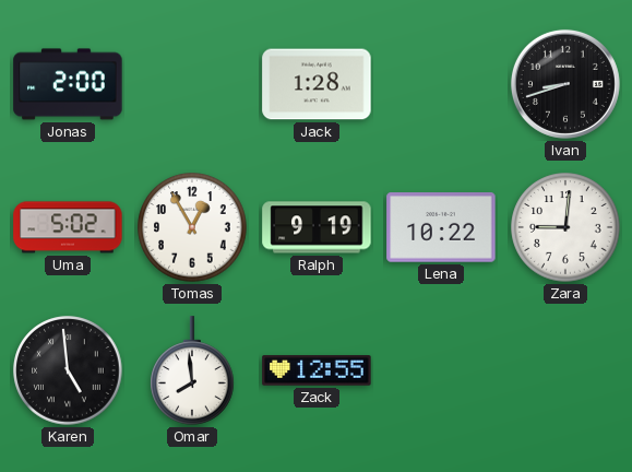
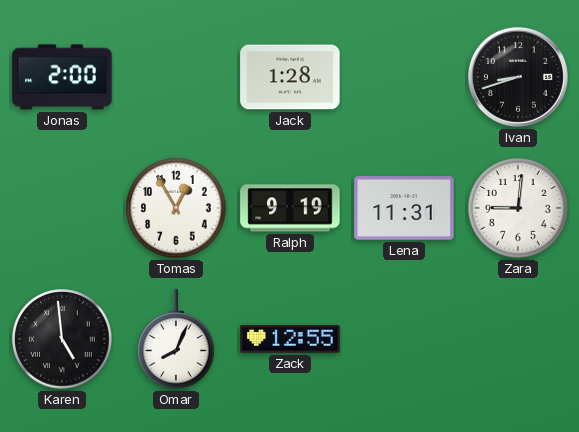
Uma: 5:02 -> none (68, 227)
Lena: 10:22 -> 11:31 (404, 208)
Omar: 7:59 -> 8:04 (177, 339)
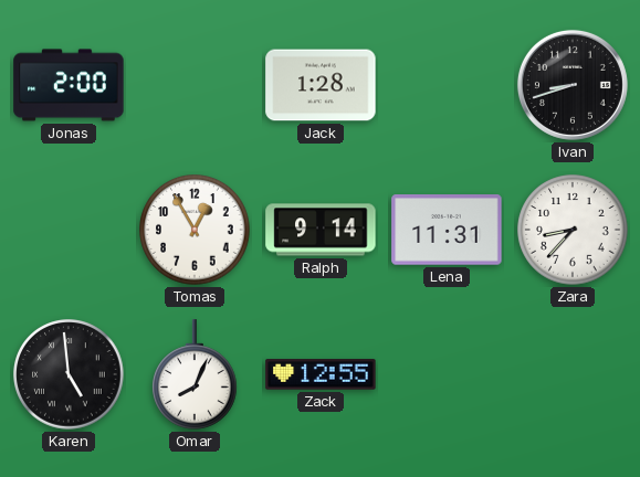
Ralph: 9:19 -> 9:14 (321, 230)
Zara: 9:01 -> 8:37 (573, 230)
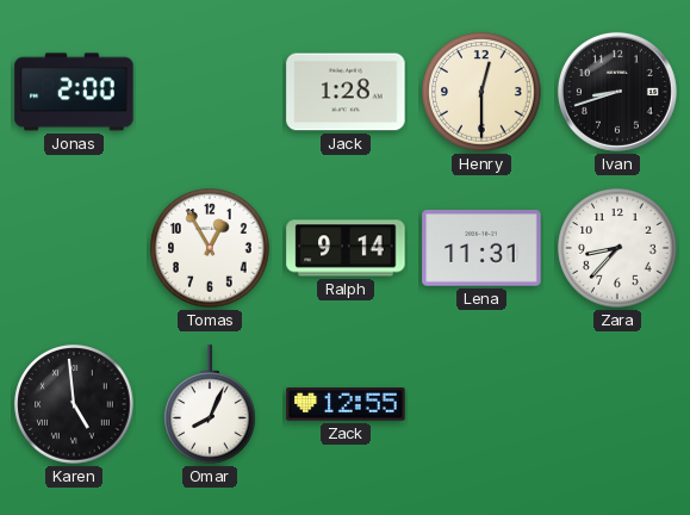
Henry: none -> 12:30 (481, 92)
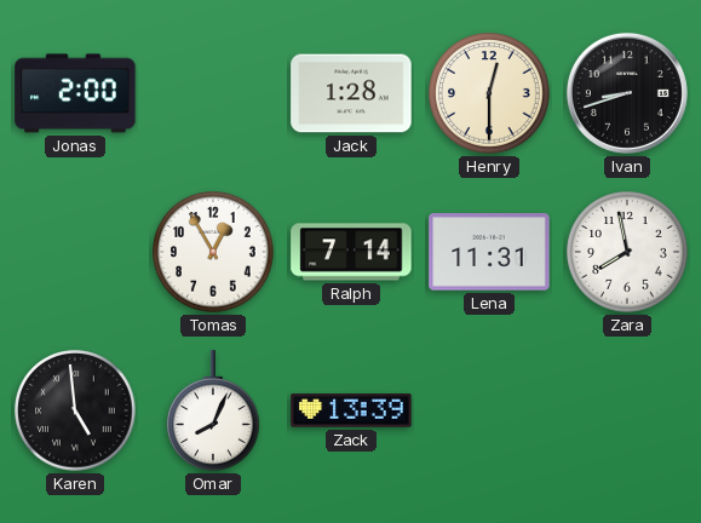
Ralph: 9:14 -> 7:14 (351, 252)
Zara: 8:37 -> 7:58 (627, 252)
Zack: 12:55 -> 13:39 (351, 410)
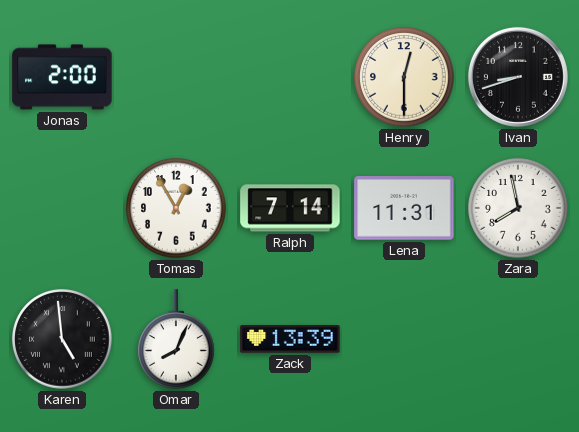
Jack: 1:28 -> none (351, 93)
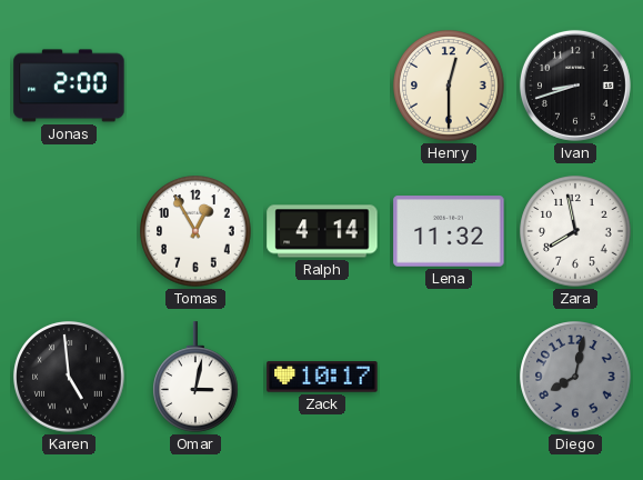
Ralph: 7:14 -> 4:14 (322, 231)
Lena: 11:31 -> 11:32 (449, 231)
Omar: 8:04 -> 3:02 (197, 377)
Zack: 13:39 -> 10:17 (322, 377)
Diego: none -> 8:02 (575, 377)
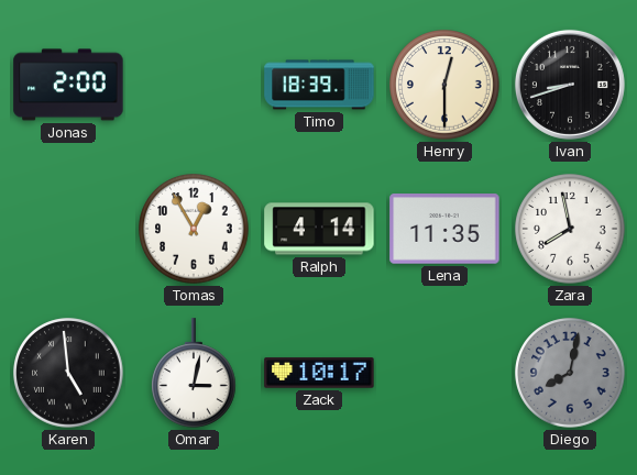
Timo: none -> 18:39 (319, 85)
Lena: 11:32 -> 11:35 (444, 229)
